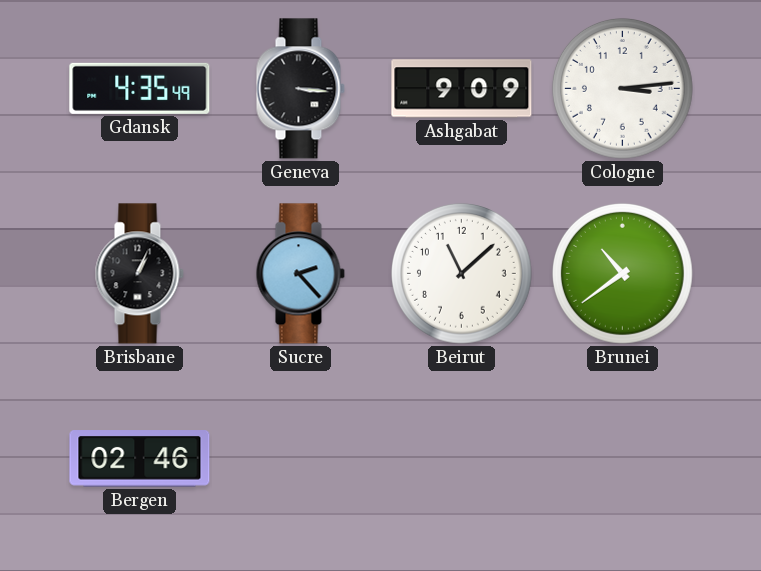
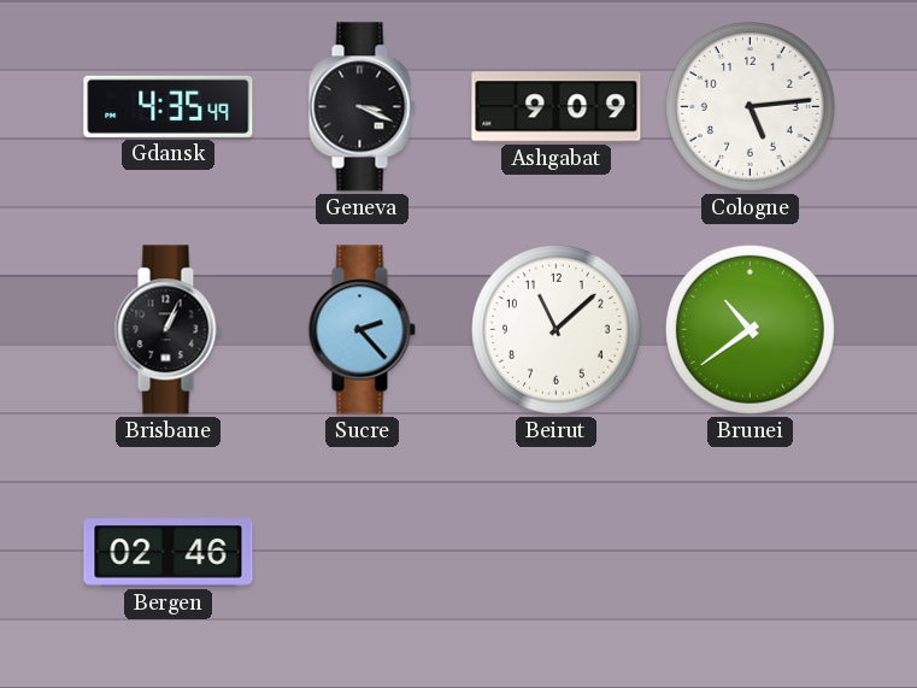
Geneva: 3:16 -> 3:19 (361, 107)
Cologne: 3:14 -> 5:14 (750, 106)
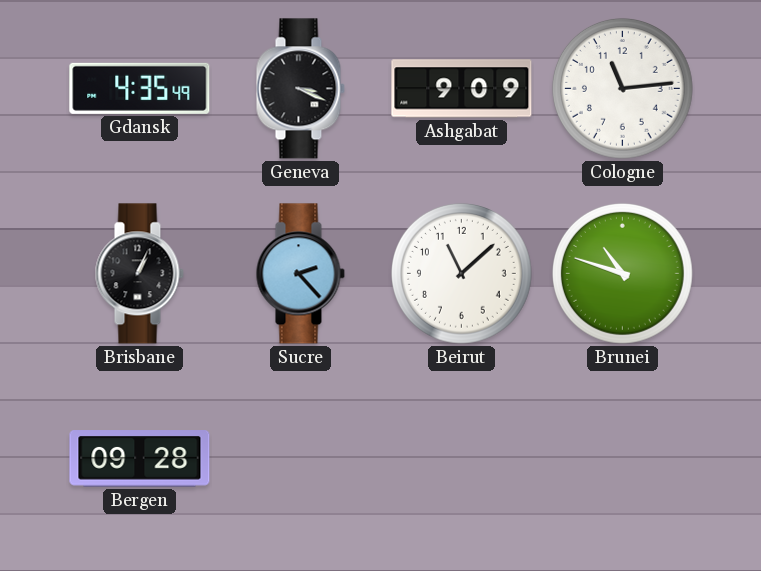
Cologne: 5:14 -> 11:14 (622, 88)
Brunei: 10:39 -> 10:48 (622, 273)
Bergen: 02:46 -> 09:28 (140, 459)
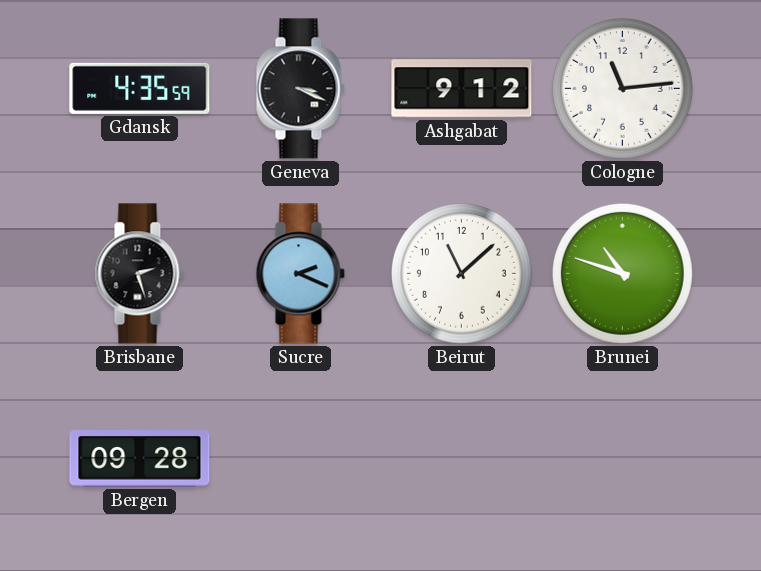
Gdansk: 4:35:49 -> 4:35:59 (140, 88)
Ashgabat: 9:09 -> 9:12 (462, 89)
Brisbane: 1:04 -> 2:27 (139, 274)
Sucre: 2:23 -> 2:19 (300, 274)
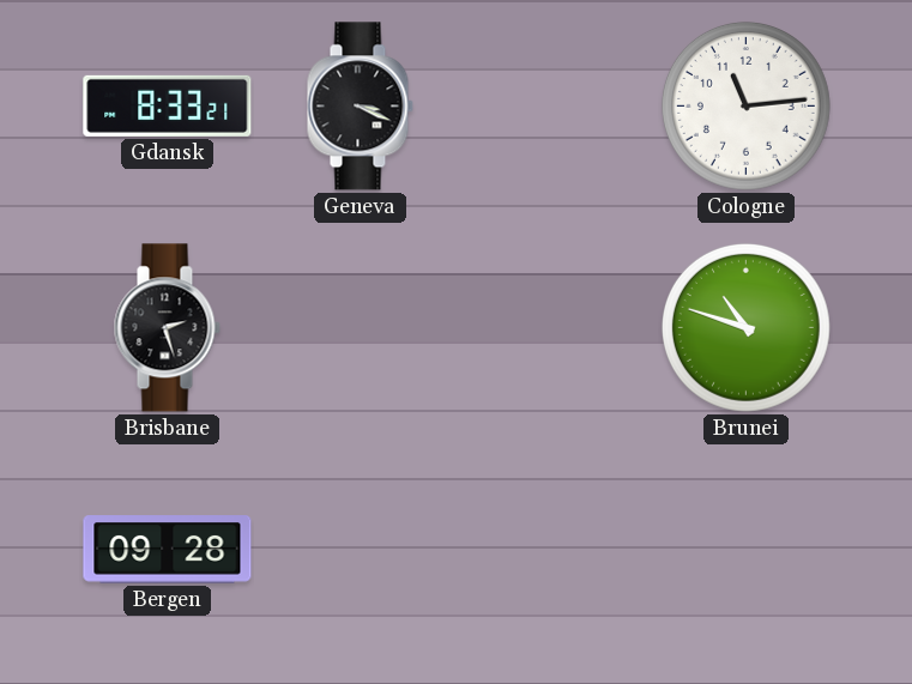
Gdansk: 4:35 -> 8:33 (168, 105)
Ashgabat: 9:12 -> none (462, 89)
Sucre: 2:19 -> none (300, 274)
Beirut: 11:08 -> none (461, 273)
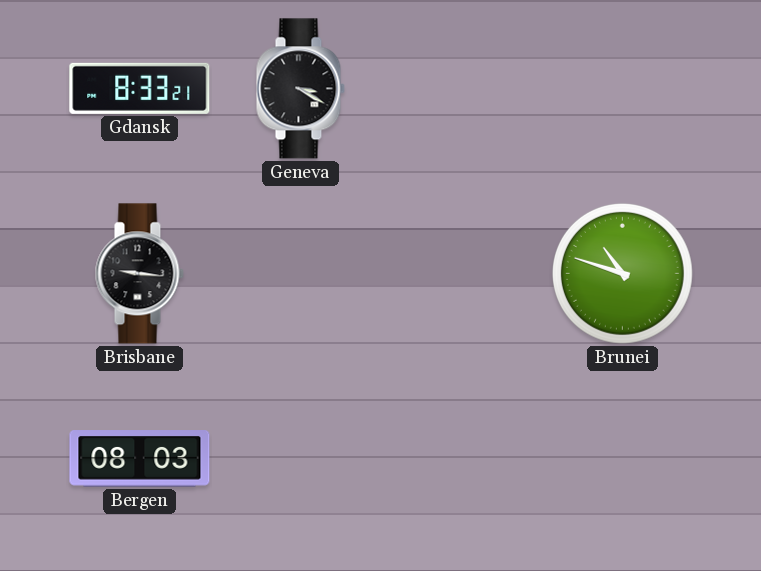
Geneva: 3:19 -> 3:20 (300, 89)
Cologne: 11:14 -> none (745, 105)
Brisbane: 2:27 -> 9:16 (139, 274)
Bergen: 09:28 -> 08:03 (140, 459)
